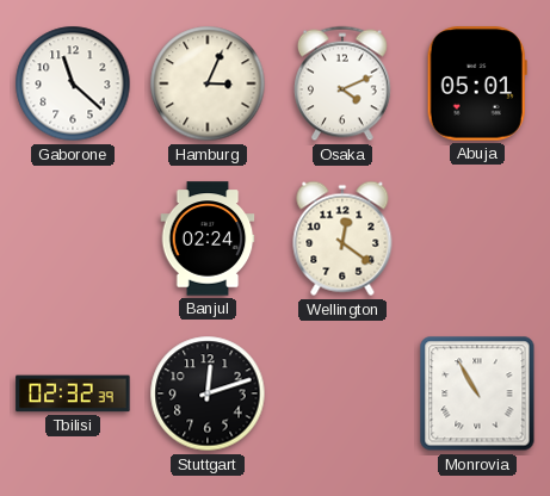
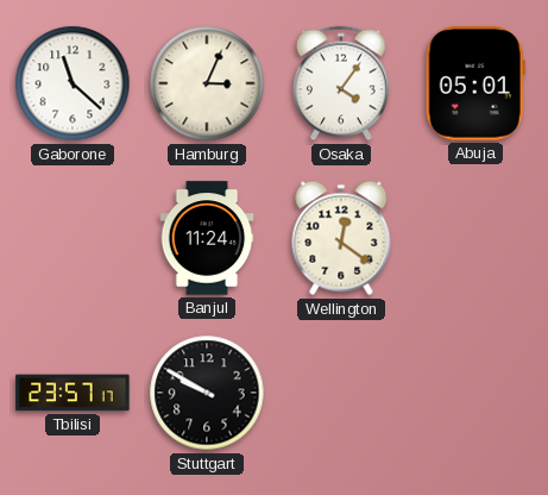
Osaka: 4:11 -> 4:06 (342, 83)
Banjul: 02:24 -> 11:24 (207, 238)
Tbilisi: 02:32 -> 23:57 (73, 393)
Stuttgart: 12:12 -> 9:50 (207, 393)
Monrovia: 10:55 -> none (477, 393)
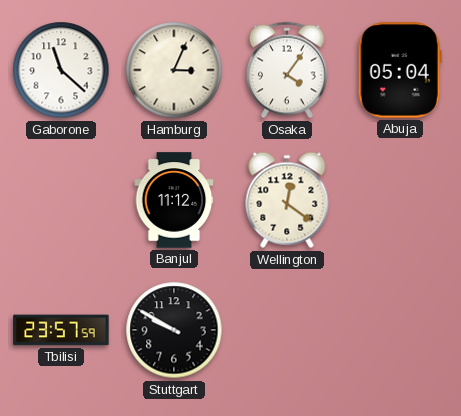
Abuja: 05:01 -> 05:04 (400, 70)
Banjul: 11:24 -> 11:12 (174, 200)
Tbilisi: 23:57:17 -> 23:57:59 (61, 330)
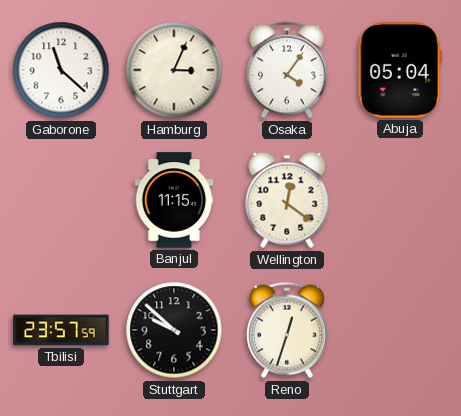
Banjul: 11:12 -> 11:15 (174, 200)
Stuttgart: 9:50 -> 9:52 (174, 330)
Reno: none -> 12:33 (288, 330)
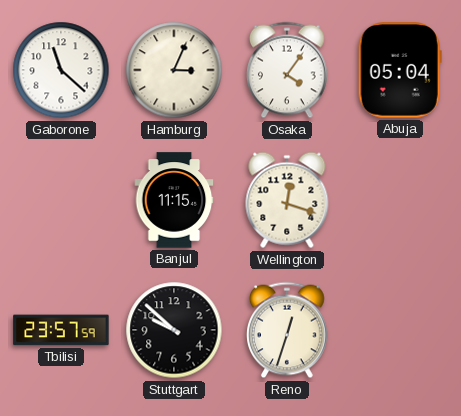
Wellington: 12:21 -> 12:18 (287, 200)
